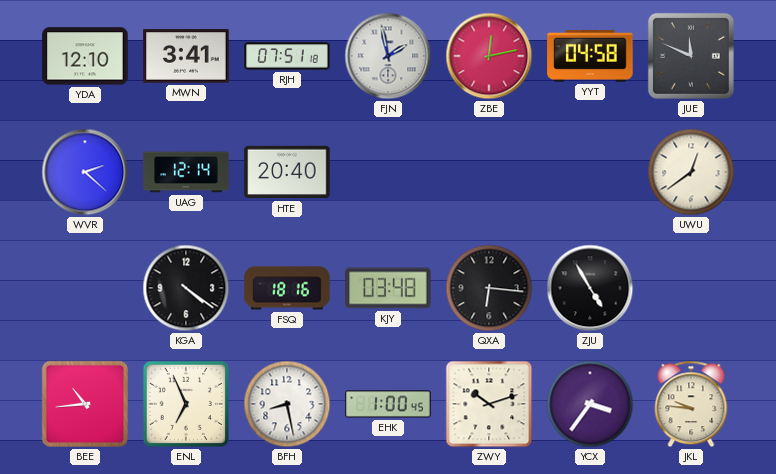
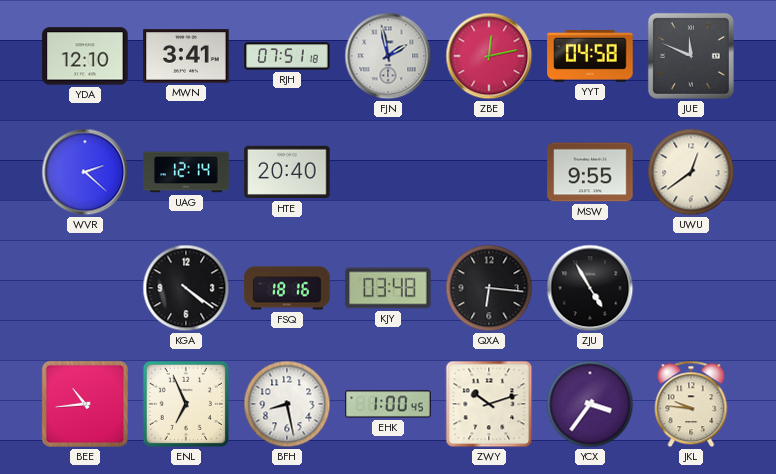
MSW: none -> 9:55 (590, 172)
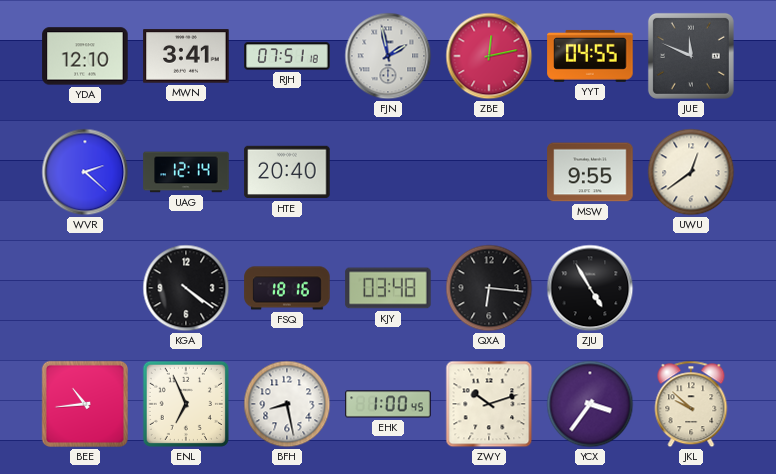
YYT: 04:58 -> 04:55 (590, 56)
JKL: 9:46 -> 9:52 (691, 404)
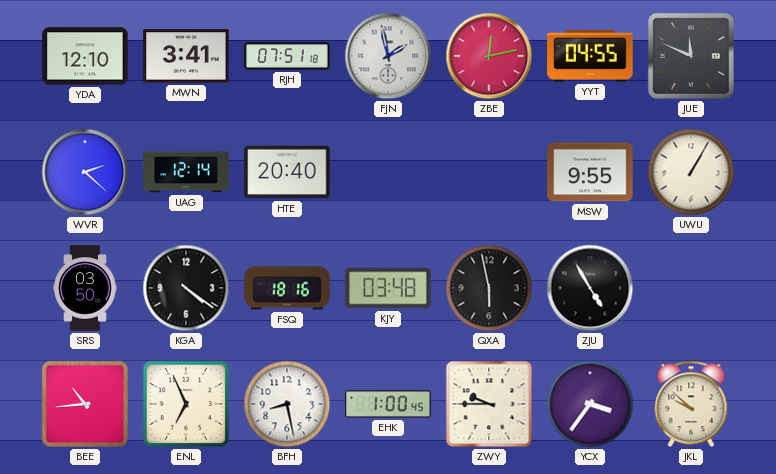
UWU: 12:39 -> 1:05 (691, 172)
SRS: none -> 03:50 (85, 288)
QXA: 6:16 -> 5:58 (489, 288)
ZWY: 10:12 -> 9:45 (489, 404)
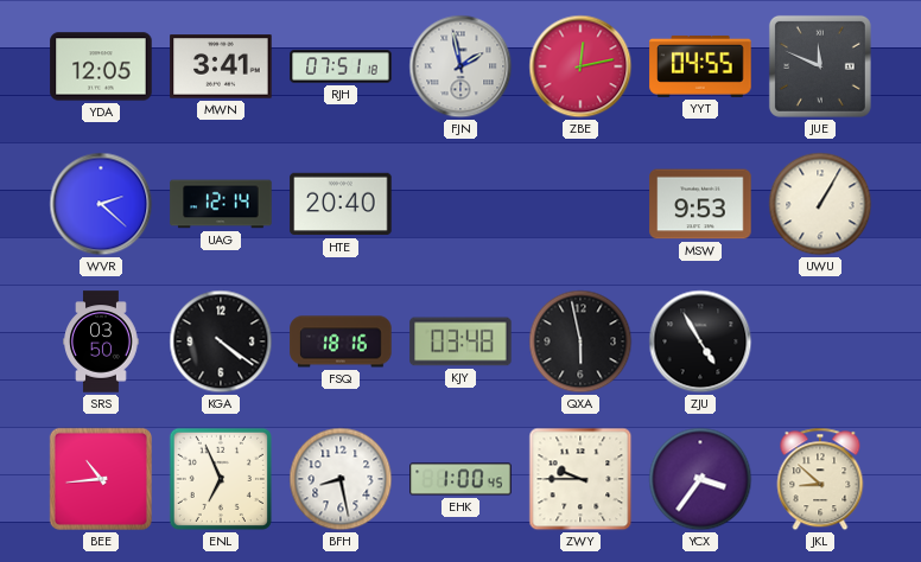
YDA: 12:10 -> 12:05 (101, 66)
MSW: 9:55 -> 9:53 (700, 204)
JKL: 9:52 -> 8:52 (820, 479)
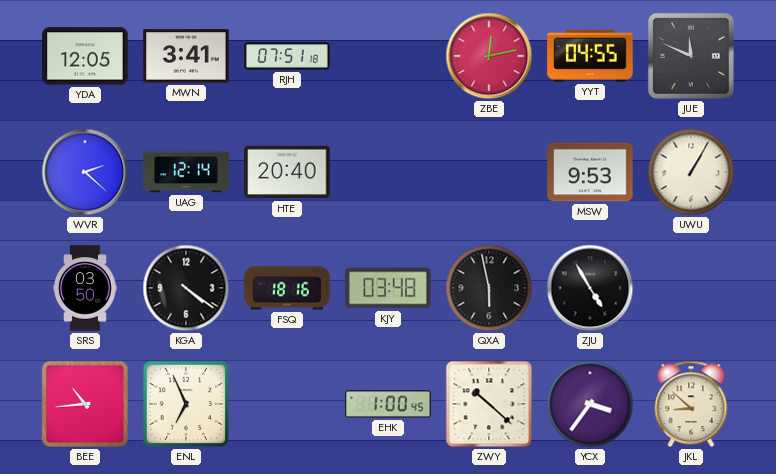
FJN: 1:58 -> none (460, 66)
BFH: 8:28 -> none (341, 479)
ZWY: 9:45 -> 10:22 (489, 404)
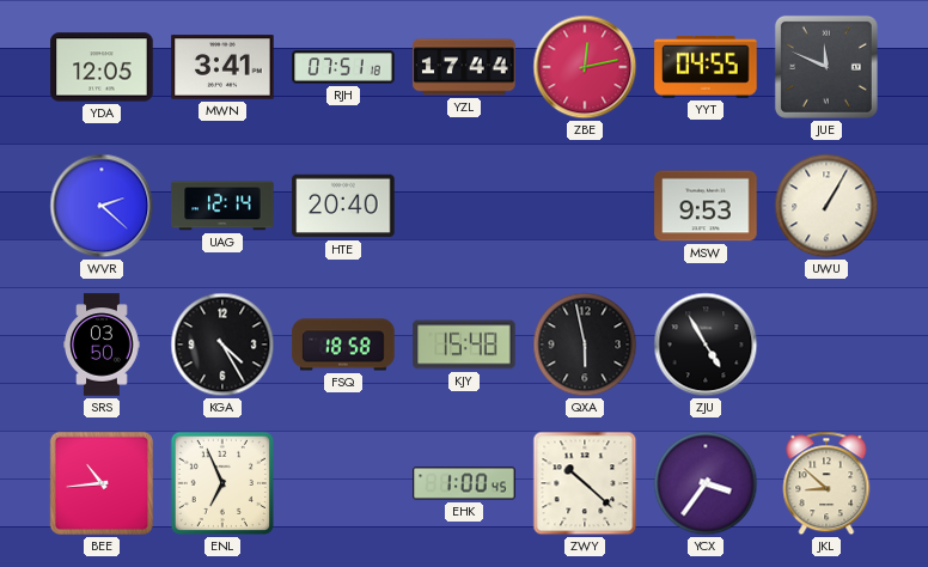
YZL: none -> 17:44 (464, 67)
KGA: 4:21 -> 4:25 (222, 345)
FSQ: 18:16 -> 18:58 (343, 345)
KJY: 03:48 -> 15:48 (464, 345)
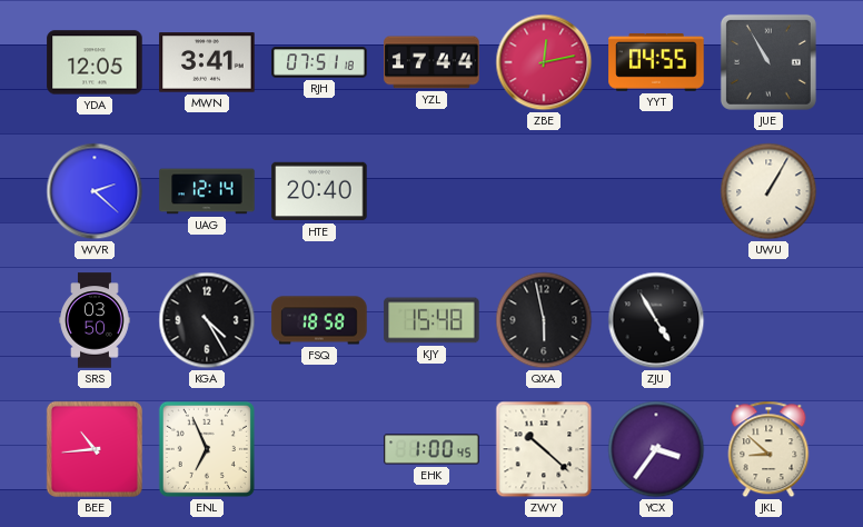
JUE: 11:49 -> 10:55 (768, 62)
MSW: 9:53 -> none (706, 206)
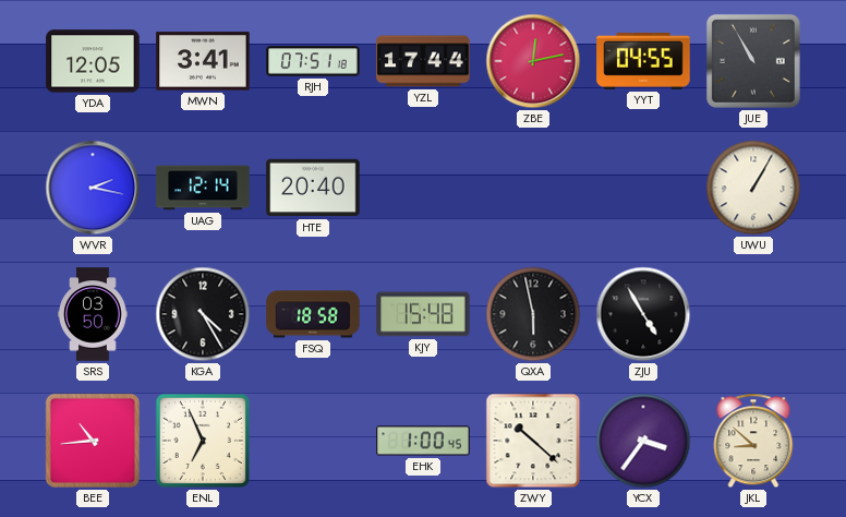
WVR: 2:22 -> 2:17 (93, 188)
